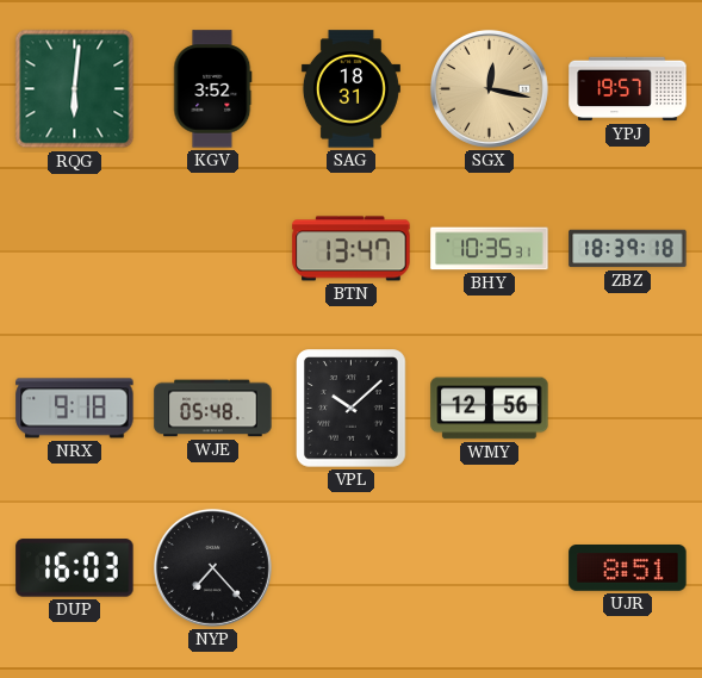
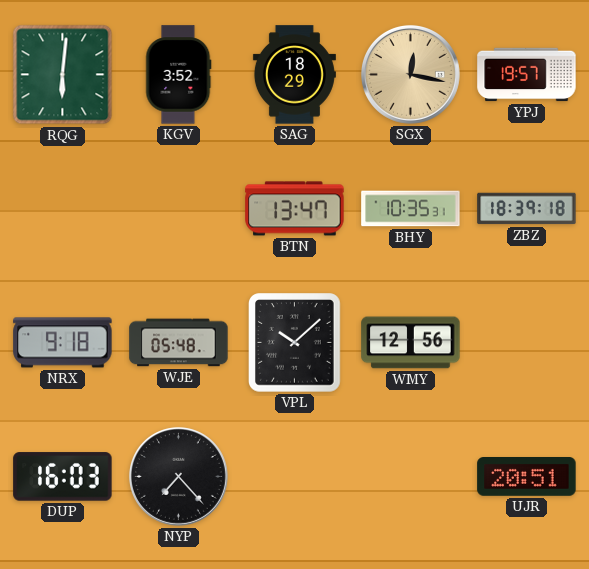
SAG: 18:31 -> 18:29 (294, 75)
UJR: 8:51 -> 20:51 (527, 477)
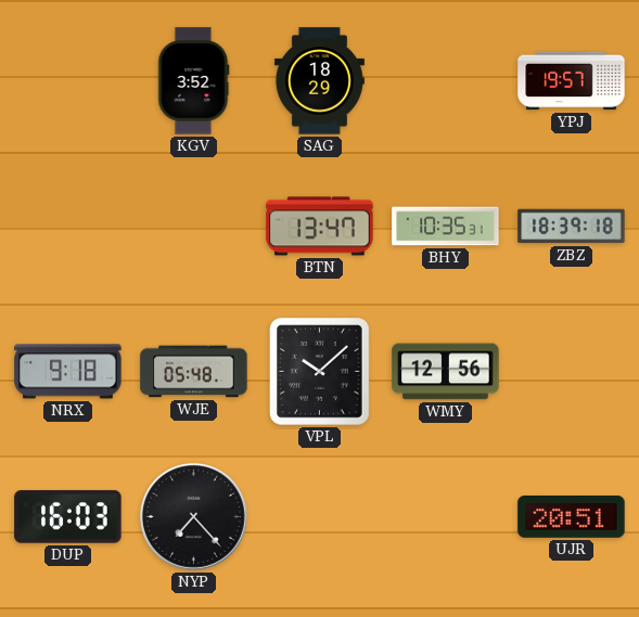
RQG: 6:01 -> none (63, 75)
SGX: 12:17 -> none (410, 74)
